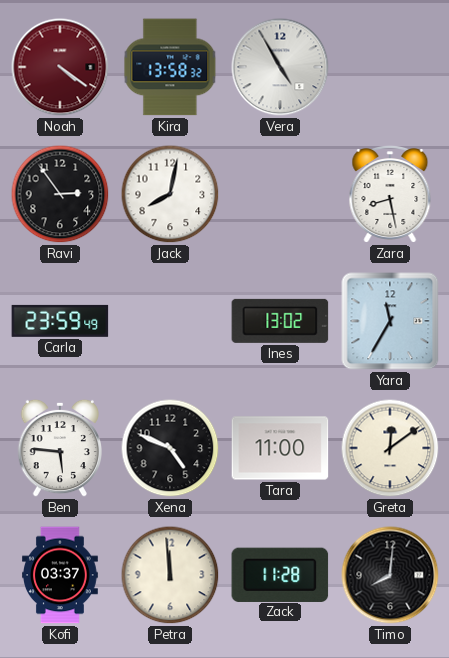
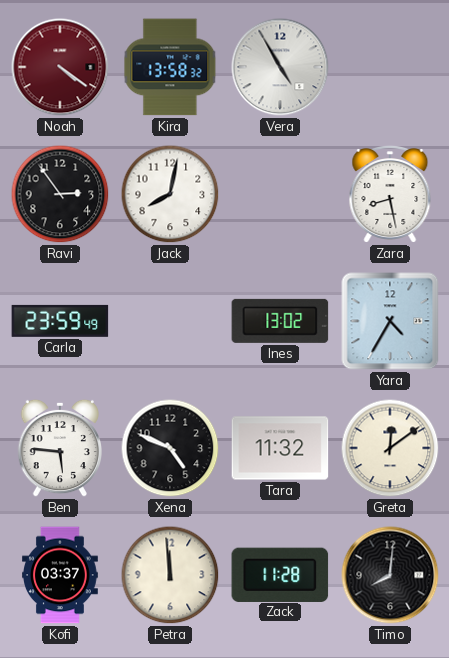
Yara: 11:35 -> 4:35 (390, 321)
Tara: 11:00 -> 11:32 (280, 448)
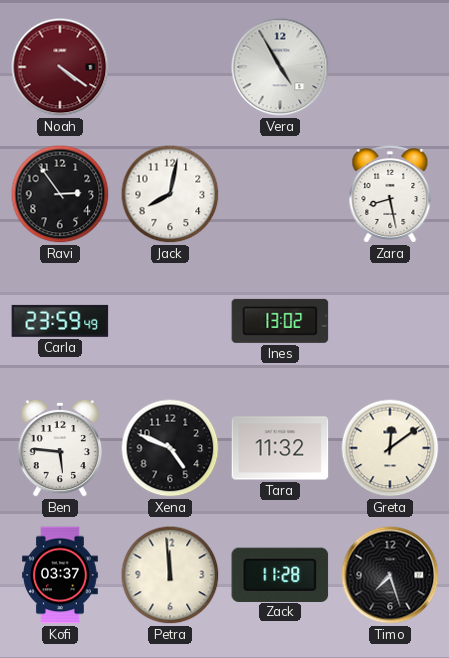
Kira: 13:58 -> none (170, 67)
Yara: 4:35 -> none (390, 321)
Timo: 8:01 -> 7:27 (390, 575)
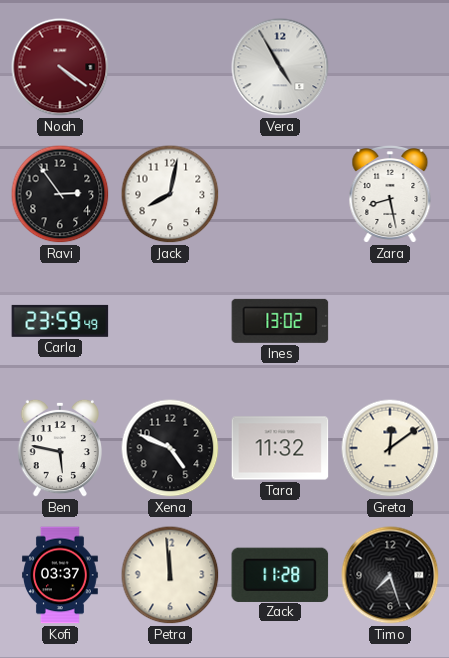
Ben: 5:46 -> 5:47 (59, 448)
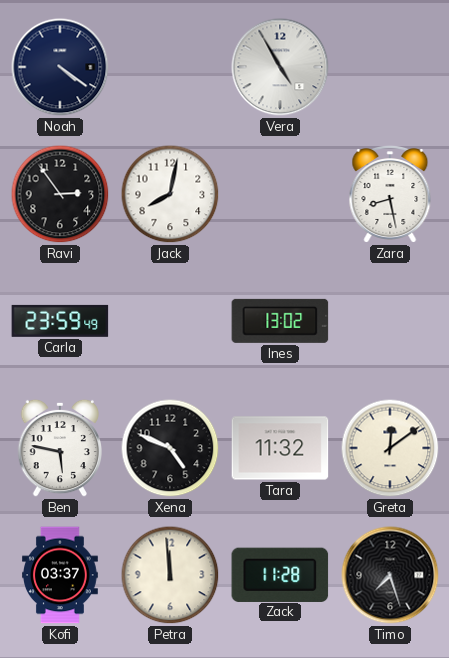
Noah dial: burgundy -> navy (60, 67)
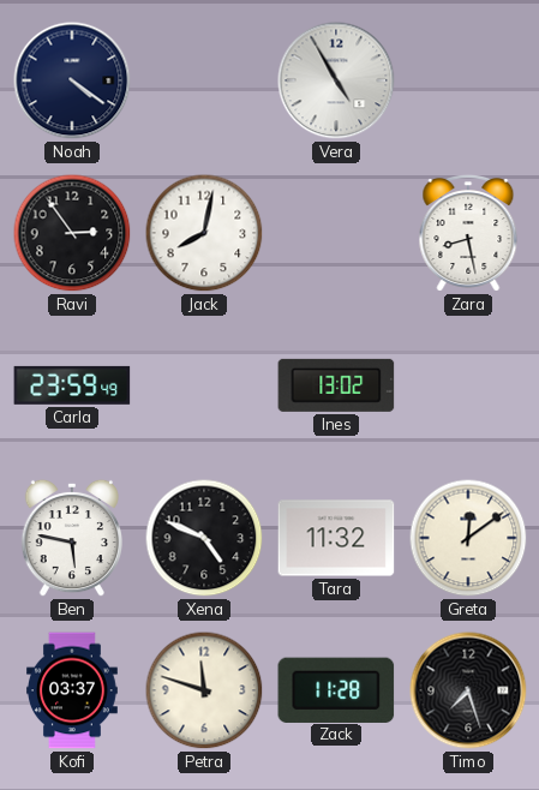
Petra: 11:59 -> 11:48 (204, 690)
